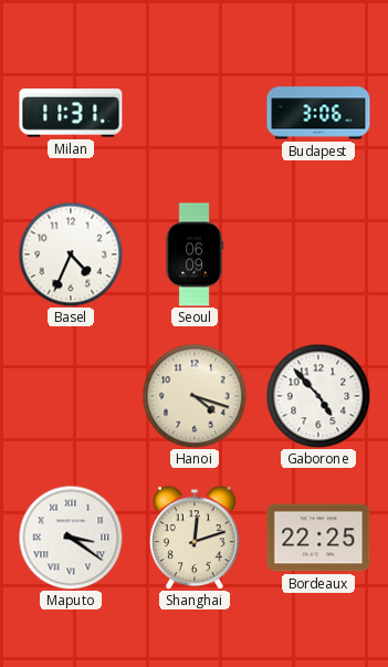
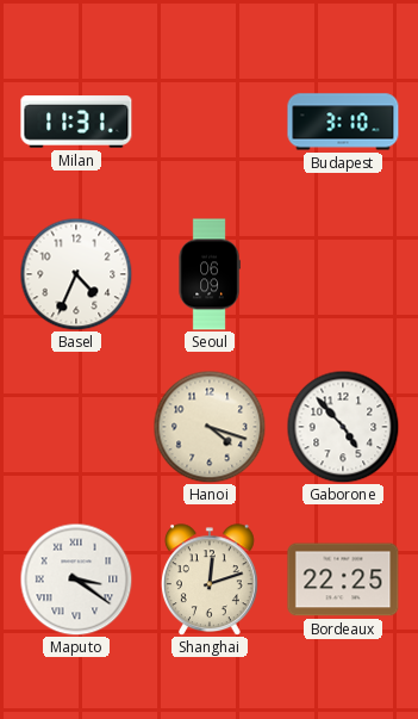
Budapest: 3:06 -> 3:10 (343, 122)
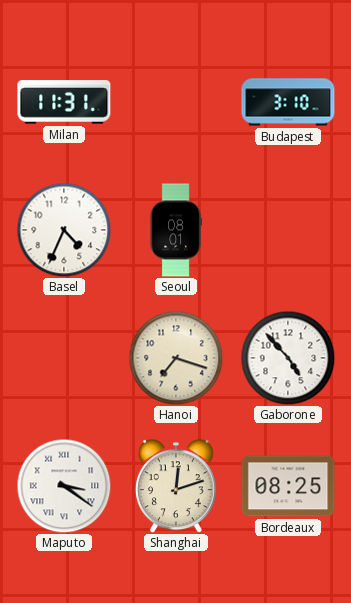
Seoul: 06:09 -> 08:01 (176, 230)
Hanoi: 4:18 -> 7:18 (176, 358)
Bordeaux: 22:25 -> 08:25 (288, 486)
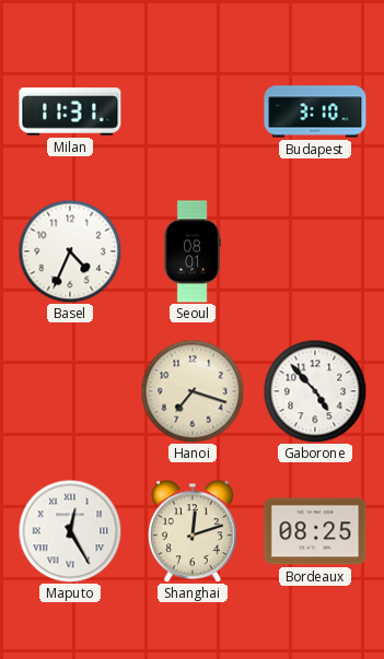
Maputo: 3:21 -> 12:25 (70, 531)
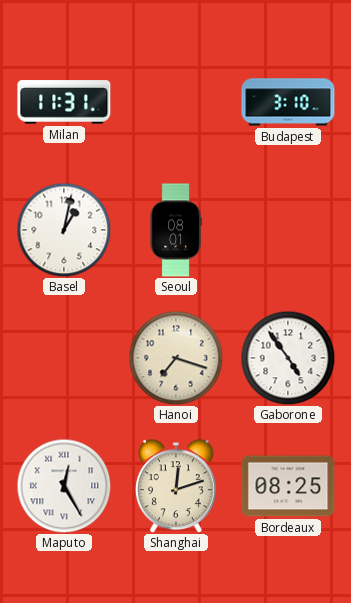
Basel: 4:34 -> 1:02 (64, 230)
Gaborone: 4:53 -> 4:54 (288, 358)
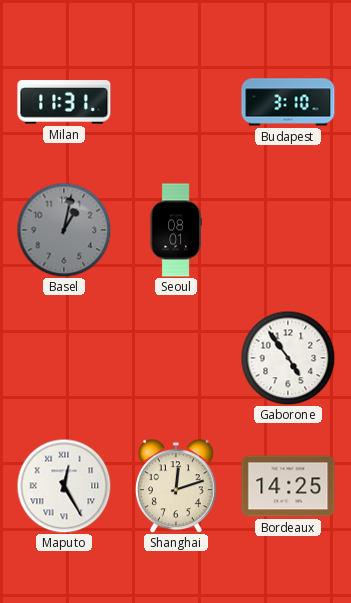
Basel dial: white -> grey (64, 230)
Hanoi: 7:18 -> none (176, 358)
Bordeaux: 08:25 -> 14:25 (288, 486)
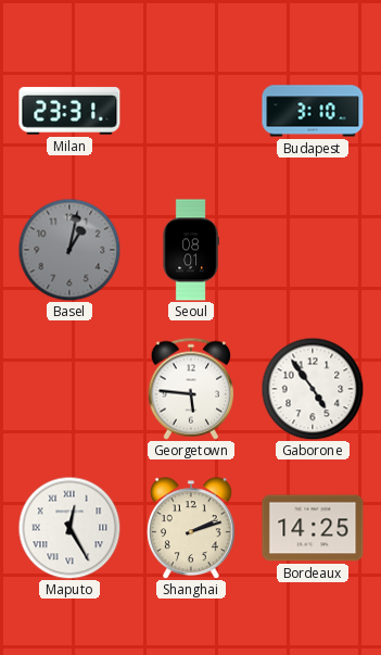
Milan: 11:31 -> 23:31 (69, 111)
Georgetown: none -> 5:46 (191, 389)
Shanghai: 12:12 -> 2:12 (191, 528)
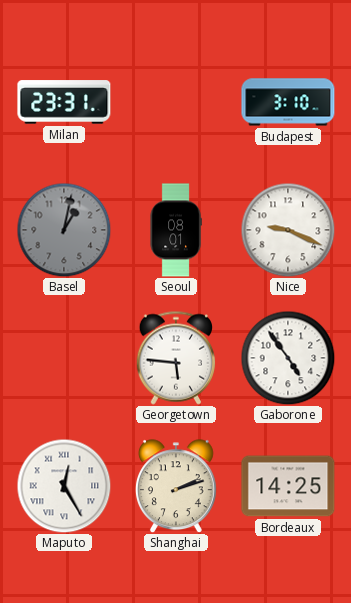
Nice: none -> 9:19 (288, 230)
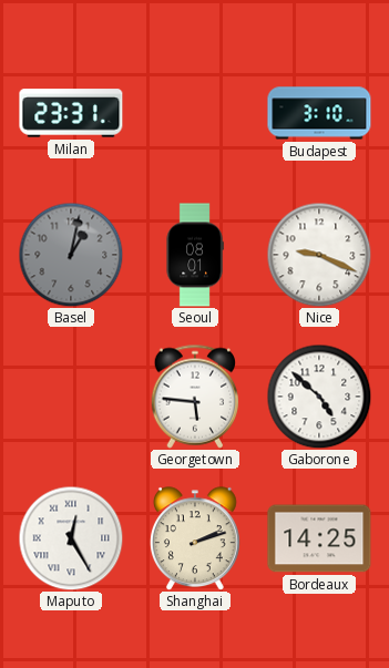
Gaborone: 4:54 -> 4:52 (319, 397)
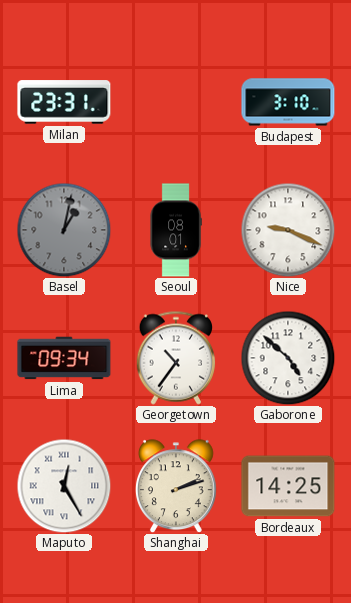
Lima: none -> 09:34 (64, 358)
Georgetown: 5:46 -> 10:36 (176, 358)
